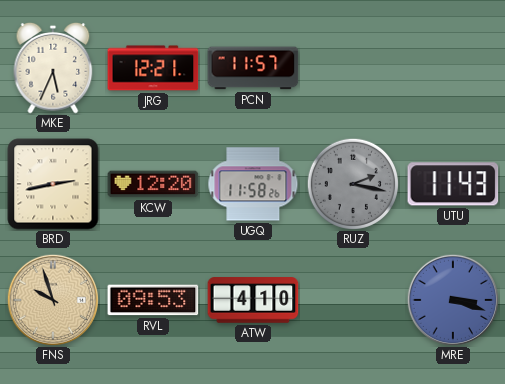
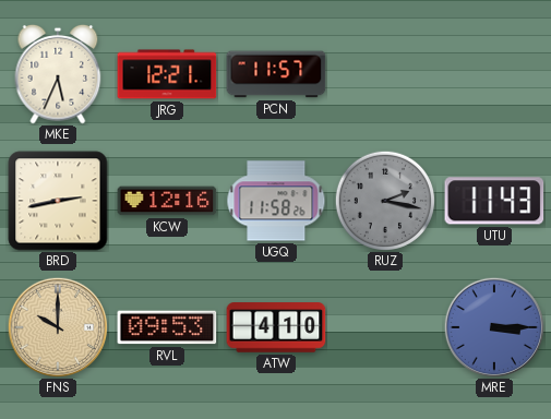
KCW: 12:20 -> 12:16 (167, 201)
FNS: 9:57 -> 10:00 (57, 326)
MRE: 3:18 -> 3:15 (493, 326)
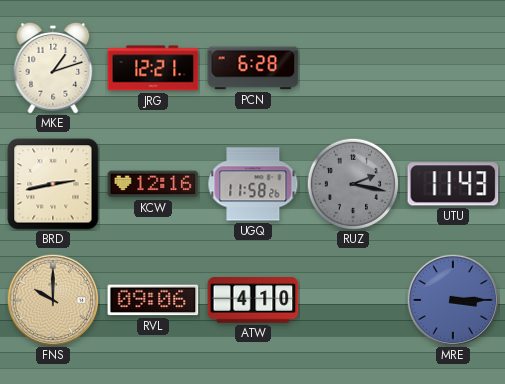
MKE: 5:34 -> 1:12 (53, 68)
PCN: 11:57 -> 6:28 (253, 68)
RVL: 09:53 -> 09:06 (153, 300)
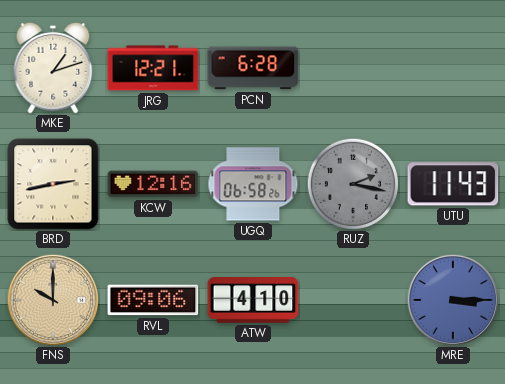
UGQ: 11:58 -> 06:58 (253, 184)
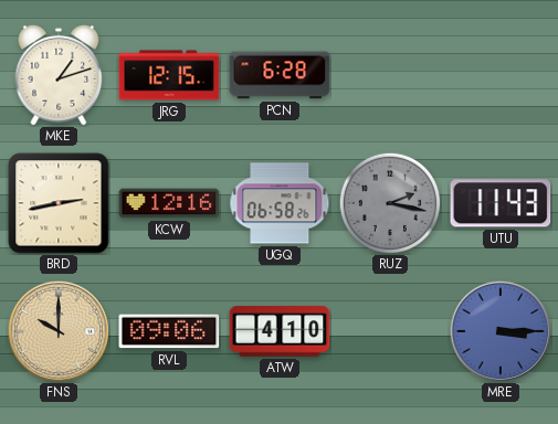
JRG: 12:21 -> 12:15 (169, 75)
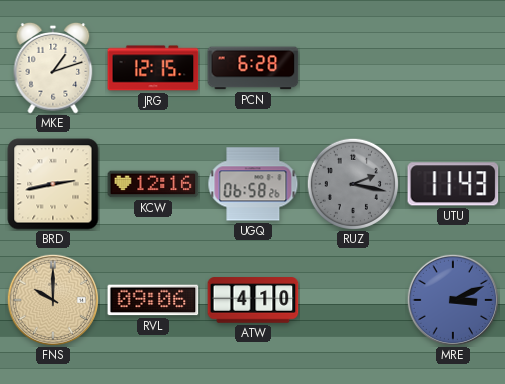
MRE: 3:15 -> 3:11 (452, 299)
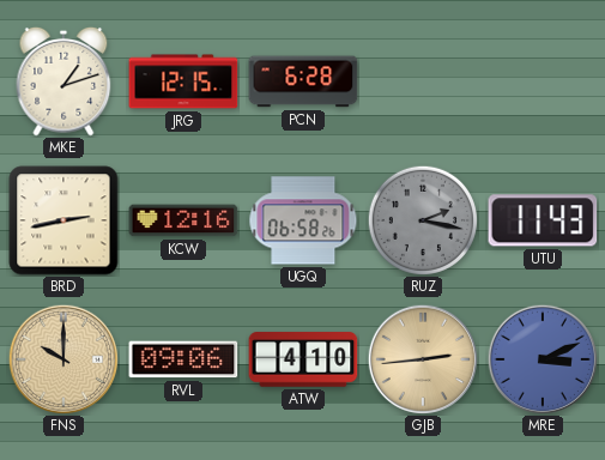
GJB: none -> 2:44 (422, 358)
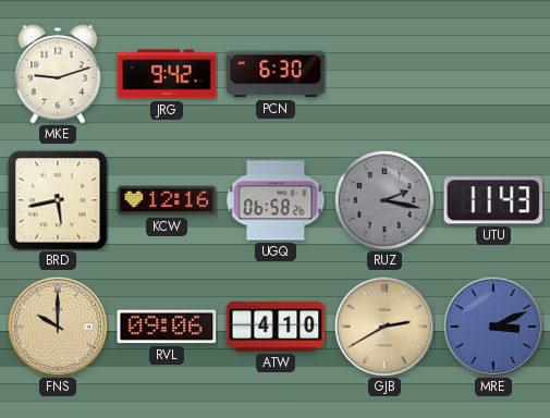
MKE: 1:12 -> 9:12 (58, 74)
JRG: 12:15 -> 9:42 (167, 74)
PCN: 6:28 -> 6:30 (276, 74)
BRD: 2:43 -> 5:43 (58, 200)
GJB: 2:44 -> 2:40 (383, 325)
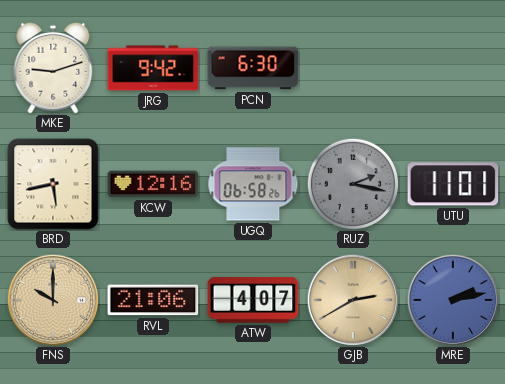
UTU: 11:43 -> 11:01 (453, 184)
RVL: 09:06 -> 21:06 (153, 300)
ATW: 4:10 -> 4:07 (253, 300)
MRE: 3:11 -> 2:13 (452, 299)
